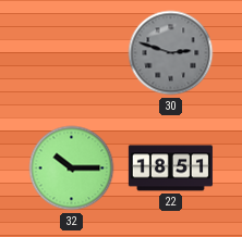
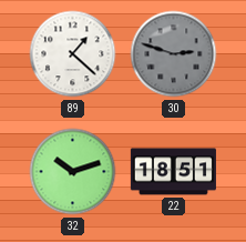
89: none -> 1:22 (73, 54)
32: 10:15 -> 10:12 (73, 172)
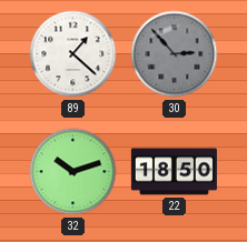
30: 2:48 -> 2:53 (175, 54)
22: 18:51 -> 18:50 (174, 172)
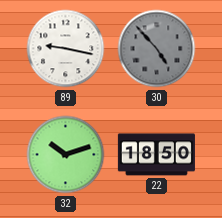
89: 1:22 -> 9:17 (66, 49)
30: 2:53 -> 4:53 (157, 49)
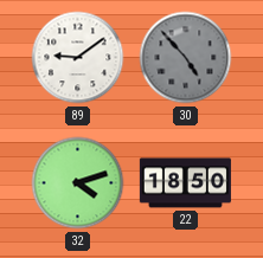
89: 9:17 -> 9:09 (78, 58)
32: 10:12 -> 4:12 (78, 183)
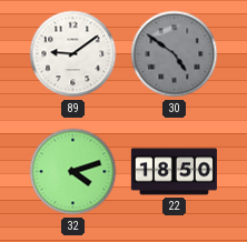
30: 4:53 -> 4:51 (175, 54)
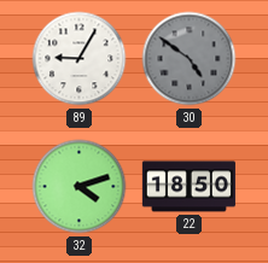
89: 9:09 -> 9:05 (80, 59)
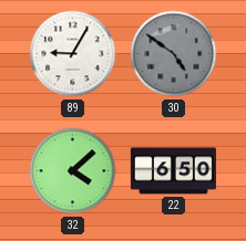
32: 4:12 -> 4:08 (73, 171)
22: 18:50 -> 6:50 (173, 171)
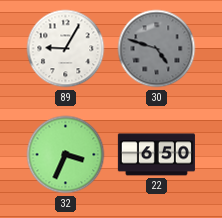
30: 4:51 -> 4:48 (157, 49)
32: 4:08 -> 3:34 (66, 155)
